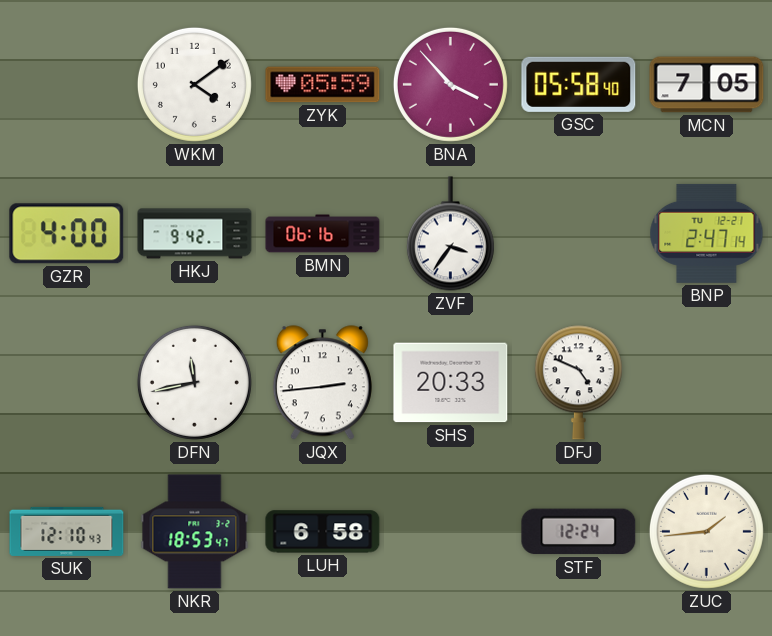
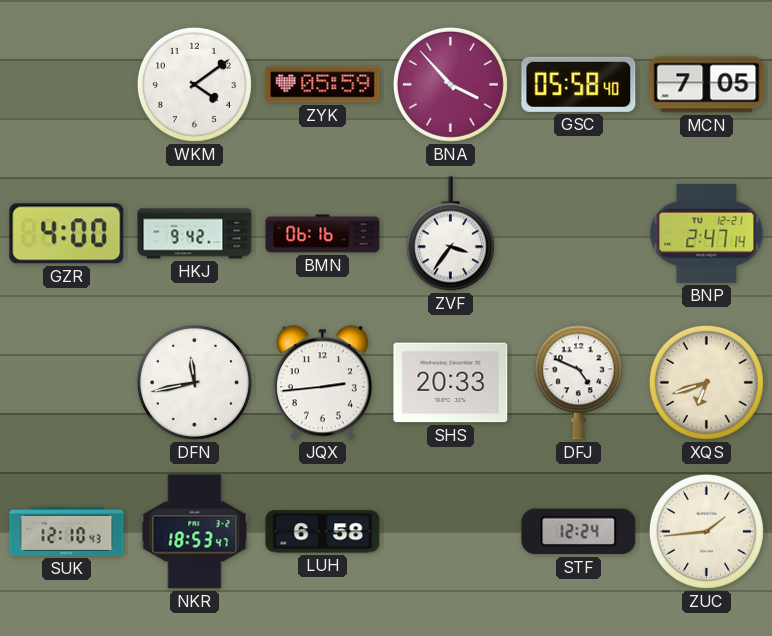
XQS: none -> 6:42 (706, 382)
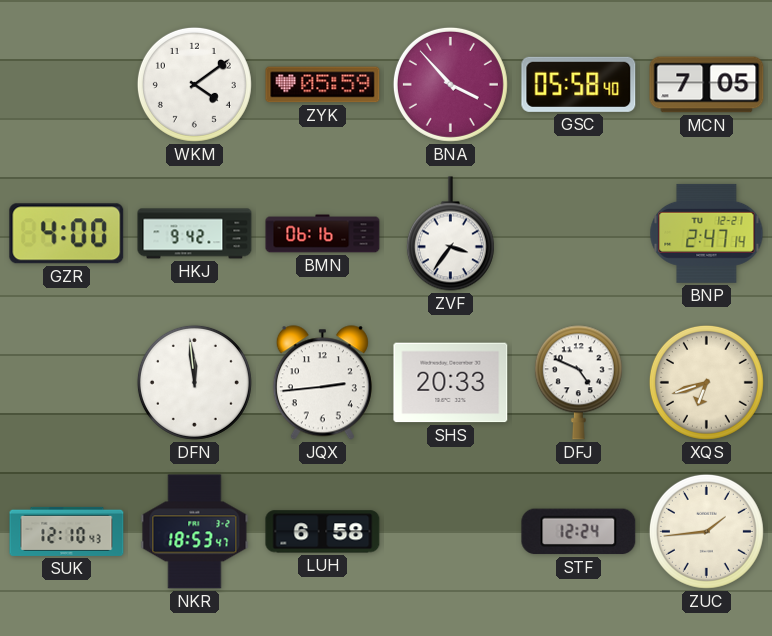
DFN: 11:43 -> 11:59 (194, 382)
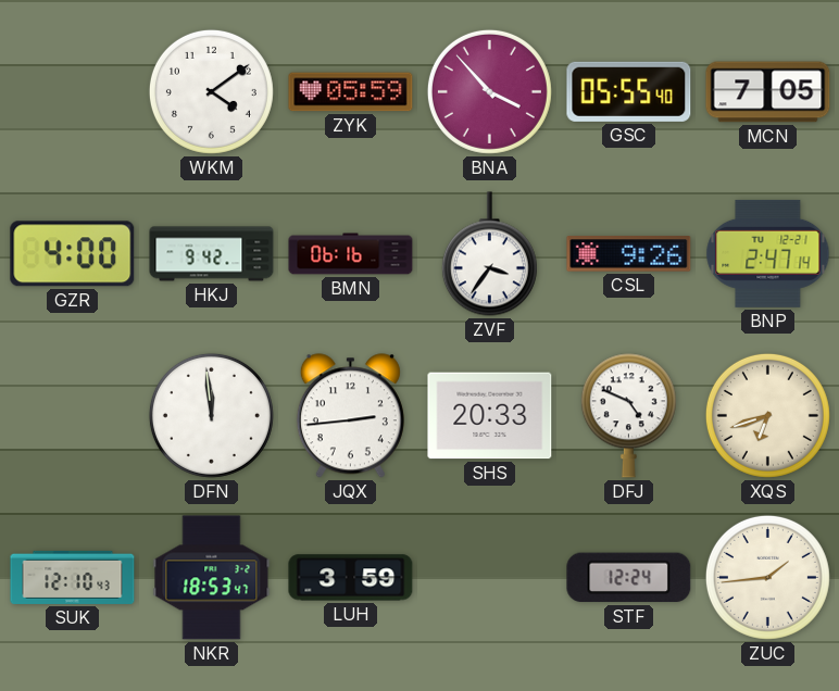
GSC: 05:58 -> 05:55 (629, 91)
CSL: none -> 9:26 (629, 254)
LUH: 6:58 -> 3:59 (351, 578)
